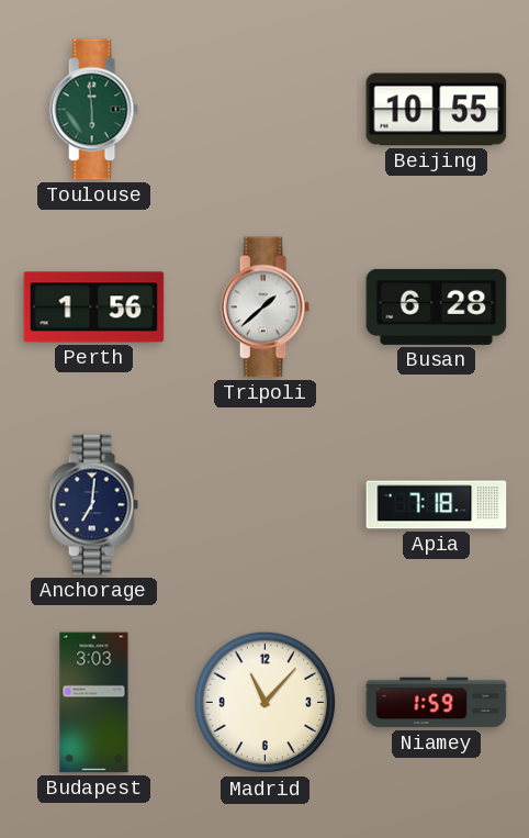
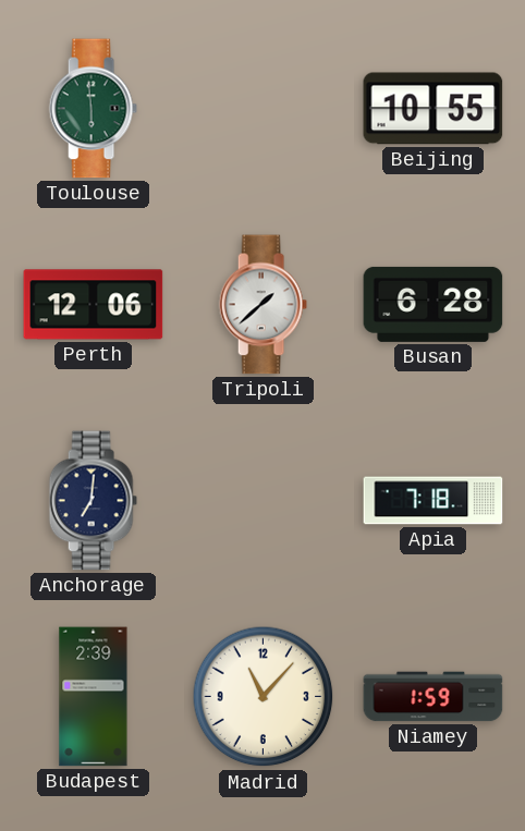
Perth: 1:56 -> 12:06 (94, 305)
Budapest: 3:03 -> 2:39 (94, 697)
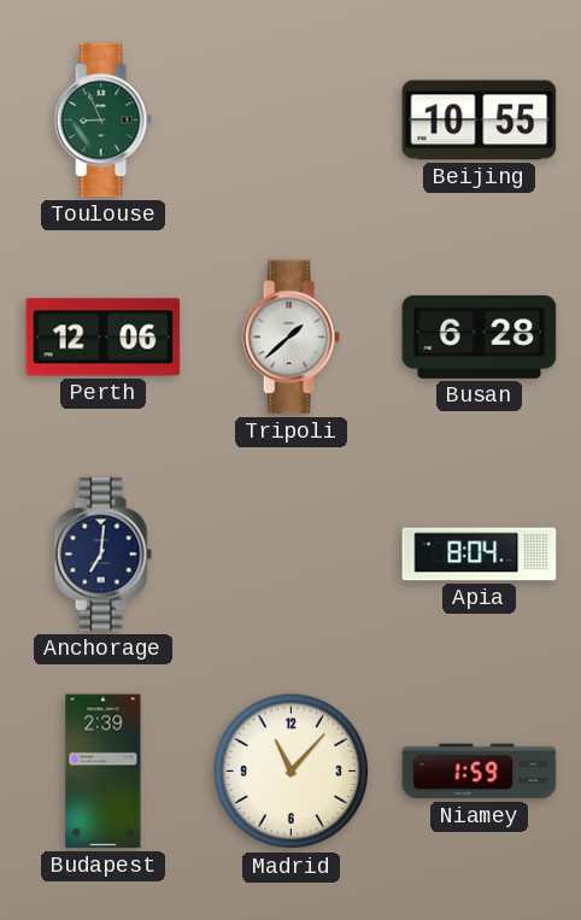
Toulouse: 5:59 -> 8:56 (102, 121)
Apia: 7:18 -> 8:04 (480, 555)
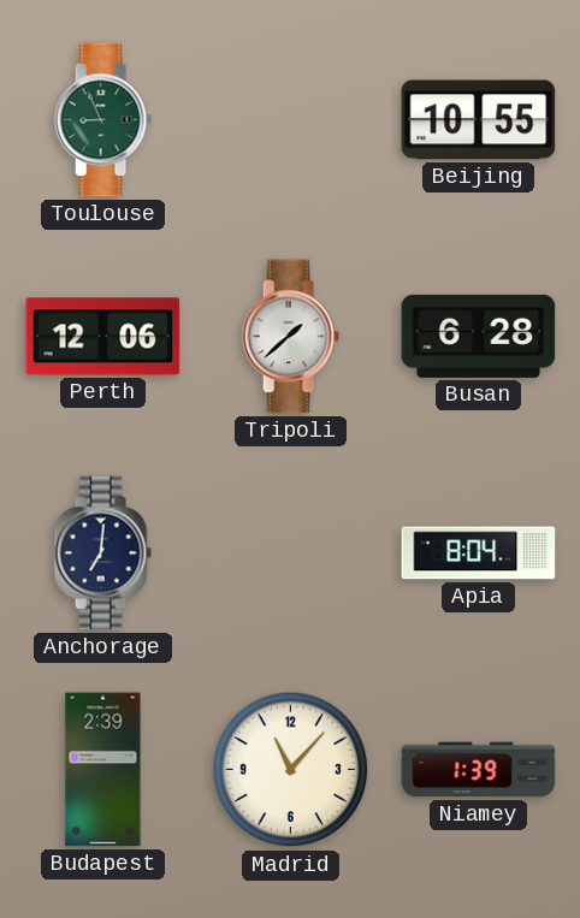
Niamey: 1:59 -> 1:39 (479, 770)
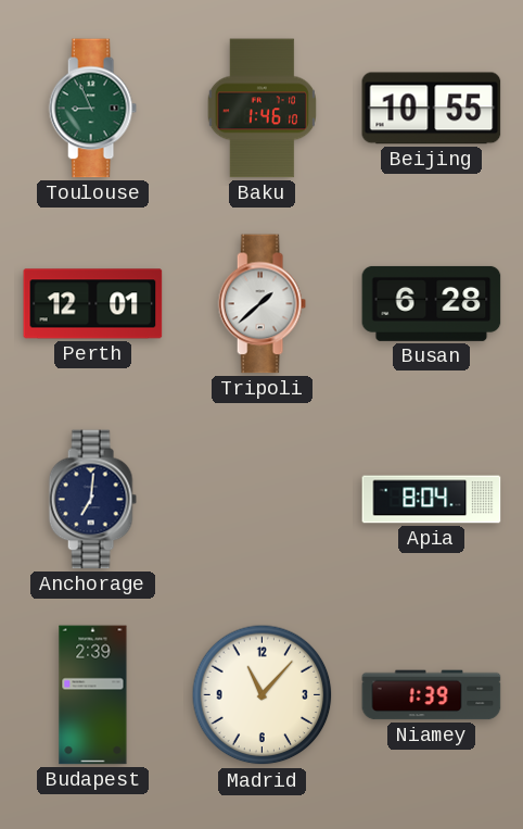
Baku: none -> 1:46 (261, 109)
Perth: 12:06 -> 12:01 (93, 304)
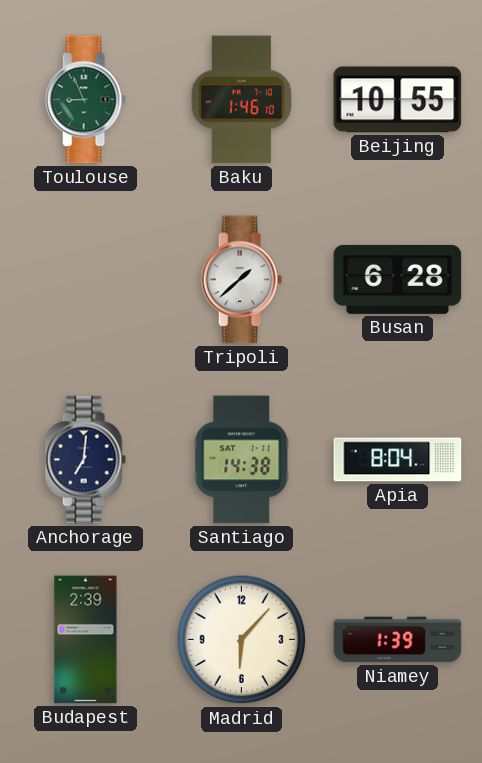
Perth: 12:01 -> none (93, 304)
Santiago: none -> 14:38 (242, 460)
Madrid: 11:07 -> 6:07 (242, 640)
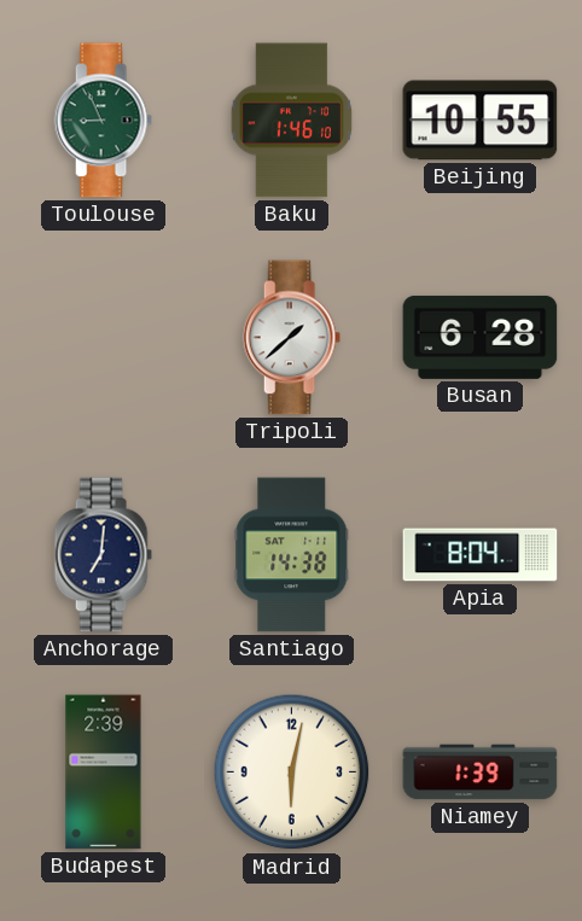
Madrid: 6:07 -> 6:02 (292, 773)
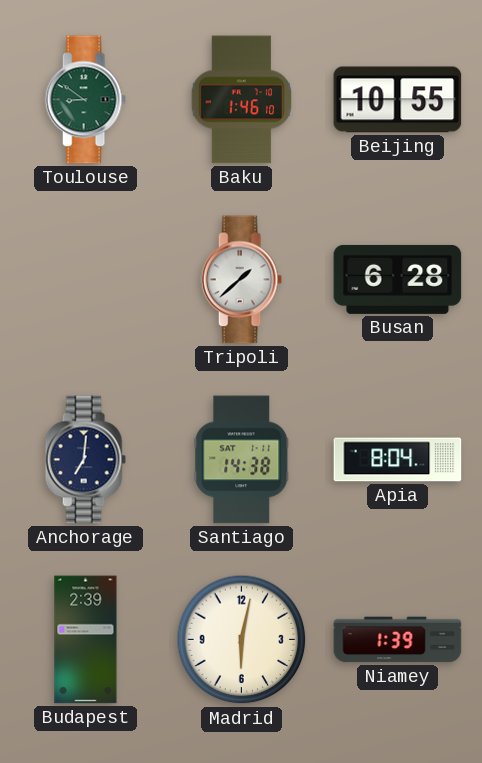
Toulouse: 8:56 -> 8:51 (85, 100)
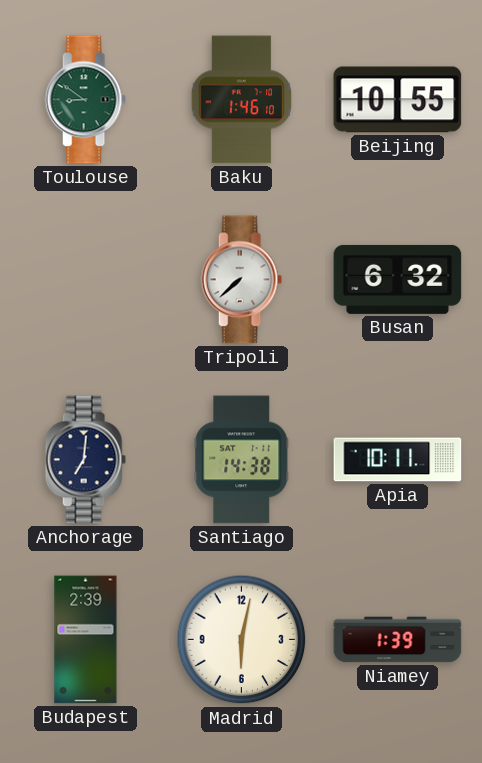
Tripoli: 1:38 -> 7:38 (241, 280)
Busan: 6:28 -> 6:32 (398, 279)
Apia: 8:04 -> 10:11 (398, 460)
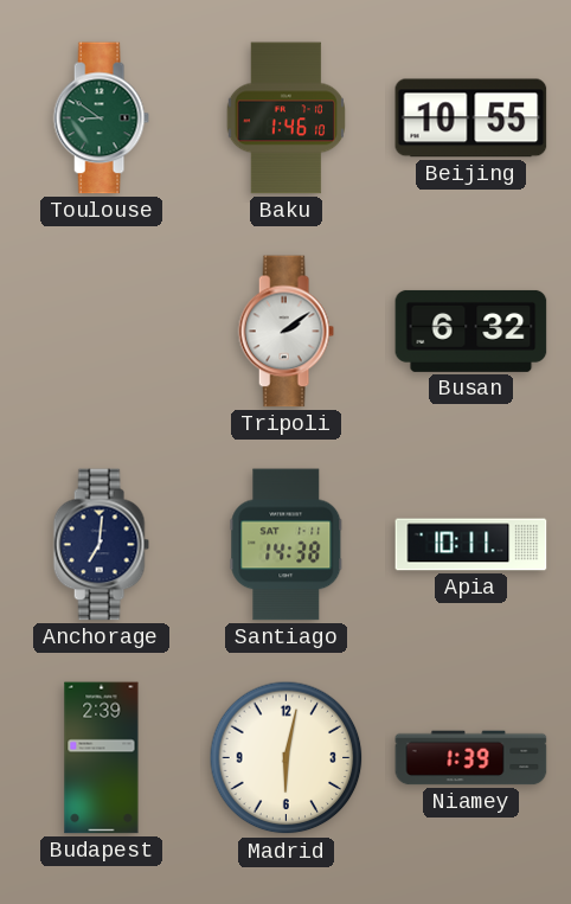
Tripoli: 7:38 -> 2:09 (285, 332)
